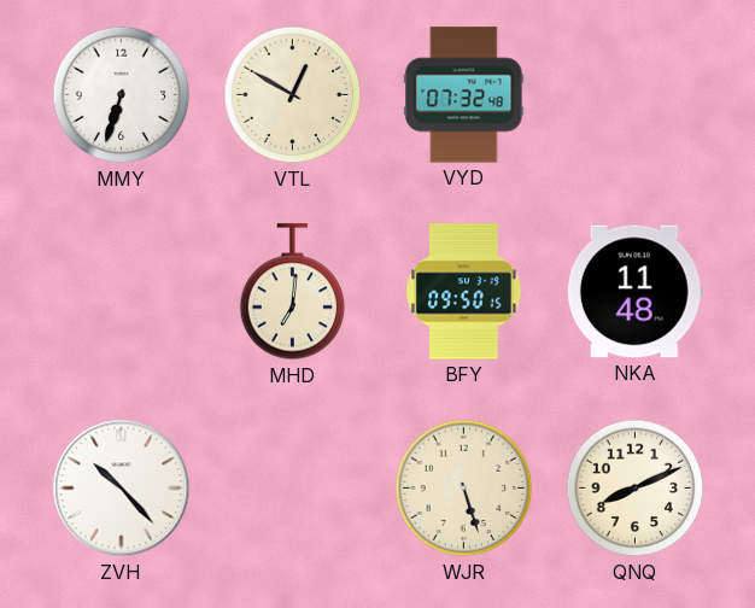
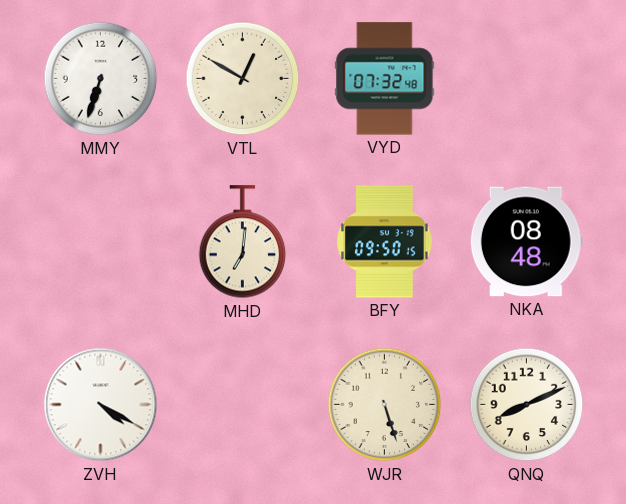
NKA: 11:48 -> 08:48 (526, 242)
ZVH: 10:23 -> 4:20 (101, 405)
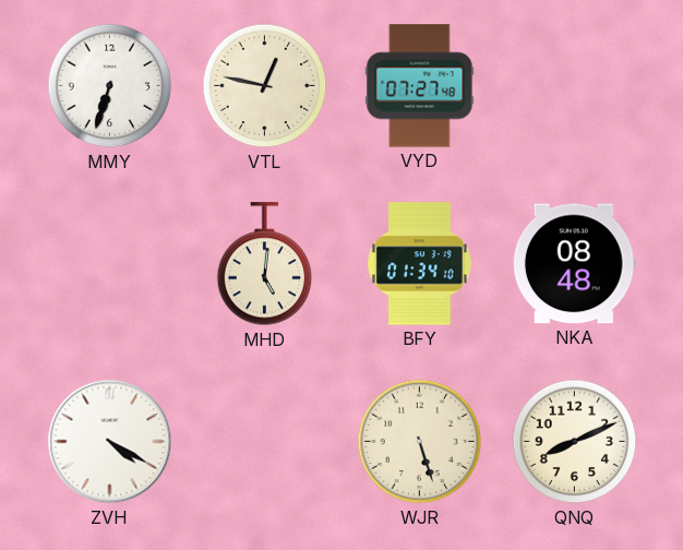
VTL: 12:50 -> 12:47 (265, 86)
VYD: 07:32 -> 07:27 (420, 86)
MHD: 7:01 -> 5:01 (265, 264)
BFY: 09:50 -> 01:34 (420, 264)
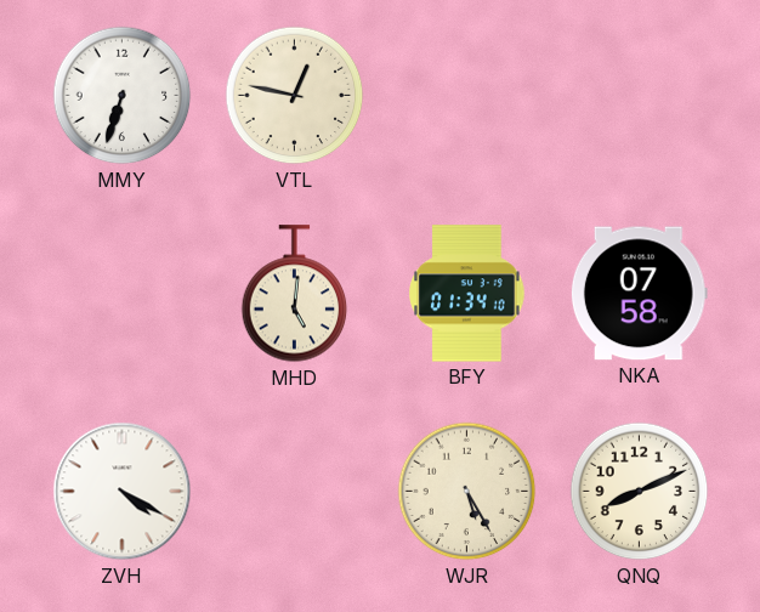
VYD: 07:27 -> none (420, 86)
NKA: 08:48 -> 07:58 (639, 294)
WJR: 5:27 -> 5:25 (467, 492)
